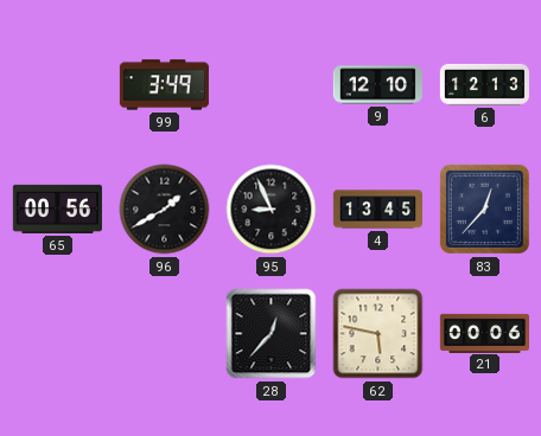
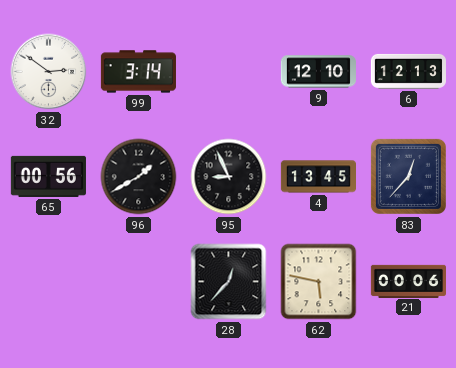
32: none -> 2:51 (49, 72)
99: 3:49 -> 3:14 (138, 72)
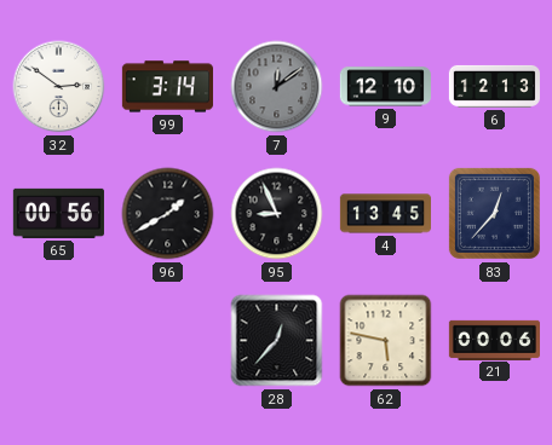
7: none -> 12:09 (277, 87)
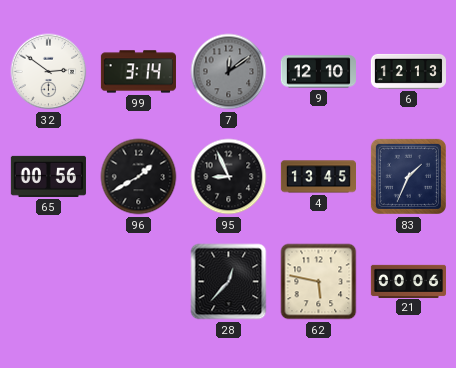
83: 12:37 -> 1:34 (408, 176)
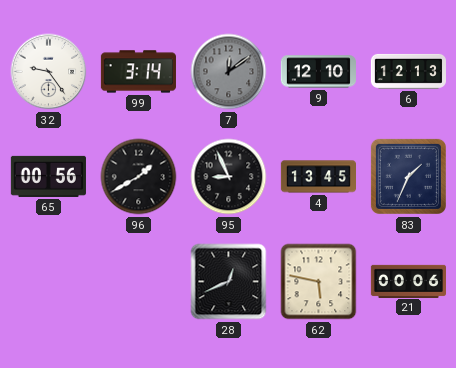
32: 2:51 -> 9:24 (49, 72)
28: 12:37 -> 12:41 (229, 282)
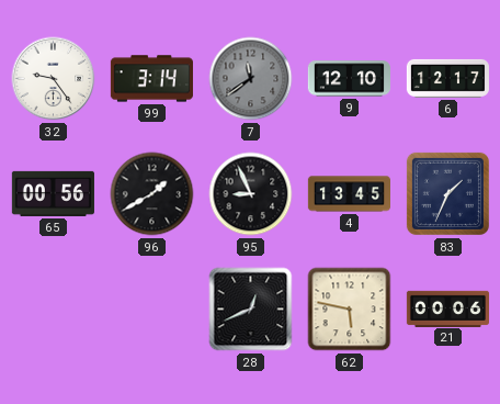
7: 12:09 -> 11:39 (251, 79)
6: 12:13 -> 12:17 (447, 78)
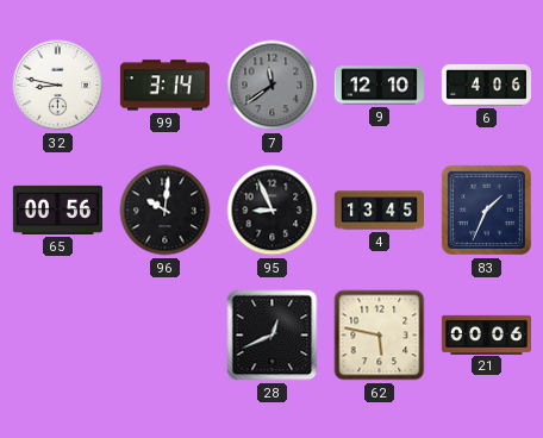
32: 9:24 -> 8:47 (58, 86)
6: 12:17 -> 4:06 (486, 85)
96: 1:40 -> 10:01 (166, 211)
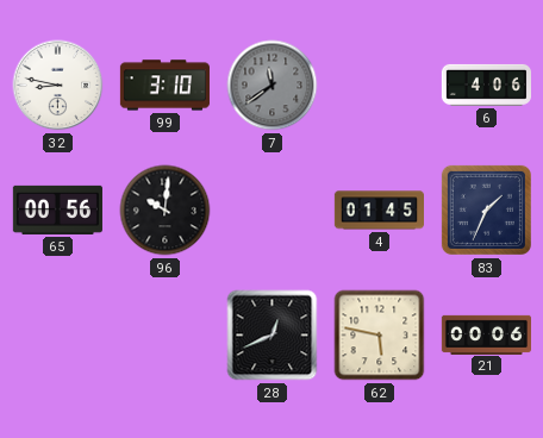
99: 3:14 -> 3:10 (164, 86)
9: 12:10 -> none (379, 86)
95: 8:56 -> none (273, 211)
4: 13:45 -> 01:45 (379, 211)
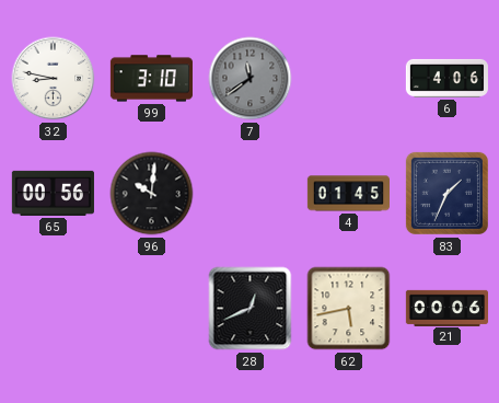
62: 5:47 -> 5:43 (349, 309)
